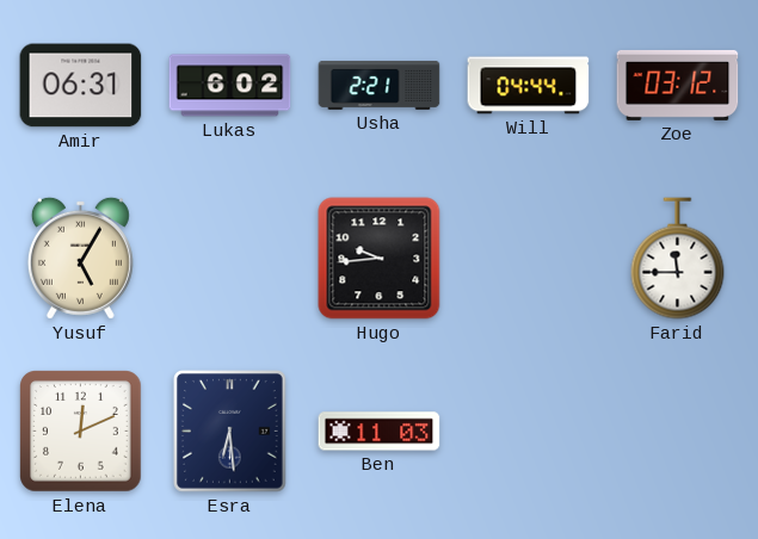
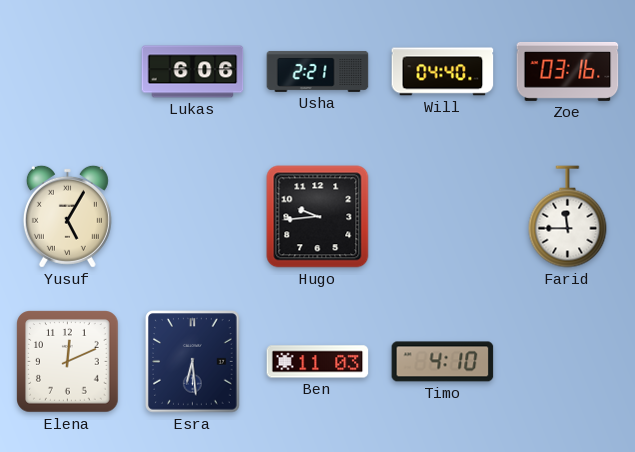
Amir: 06:31 -> none (81, 86)
Lukas: 6:02 -> 6:06 (193, 72)
Will: 04:44 -> 04:40 (443, 72)
Zoe: 03:12 -> 03:16 (568, 71)
Timo: none -> 4:10 (443, 362)
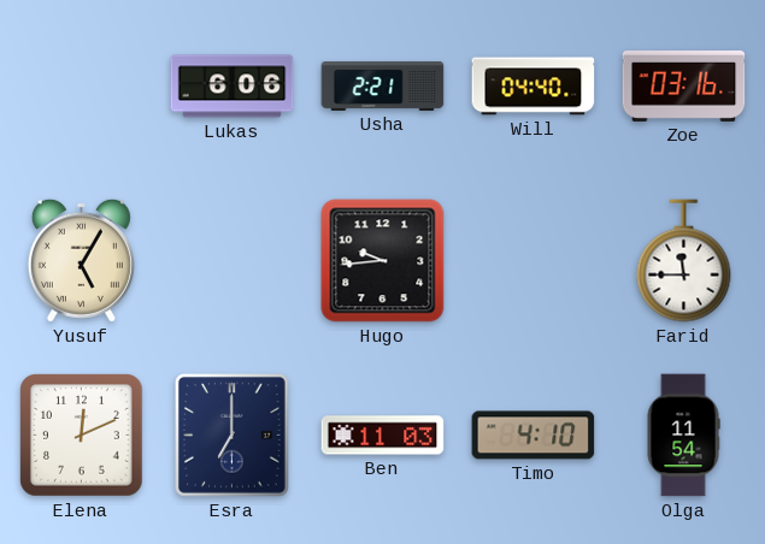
Esra: 6:29 -> 7:00 (233, 436)
Olga: none -> 11:54 (683, 436)
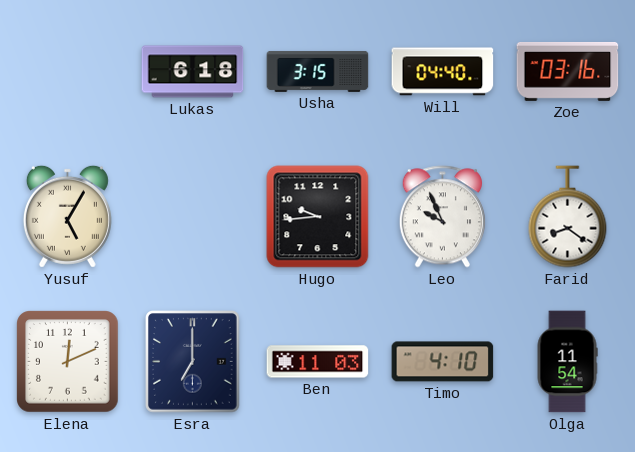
Lukas: 6:06 -> 6:18 (193, 72)
Usha: 2:21 -> 3:15 (318, 71)
Leo: none -> 9:56 (442, 217)
Farid: 11:45 -> 8:21 (568, 217)
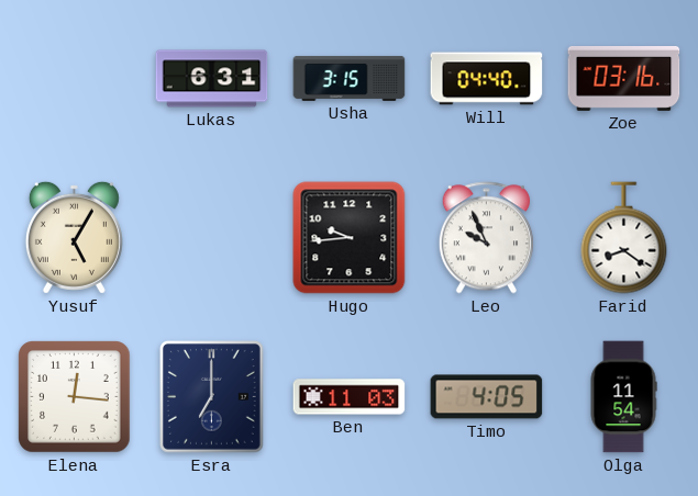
Lukas: 6:18 -> 6:31 (212, 79)
Elena: 12:11 -> 12:16 (75, 397)
Timo: 4:10 -> 4:05 (487, 397)
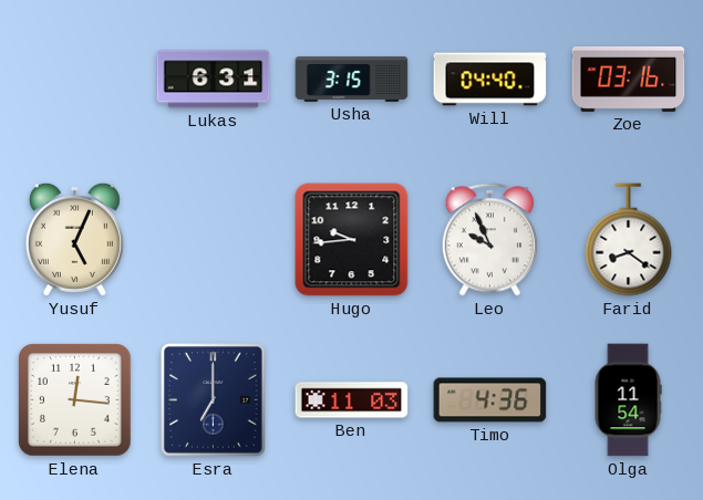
Yusuf: 5:05 -> 5:04 (74, 239)
Timo: 4:05 -> 4:36 (490, 400)
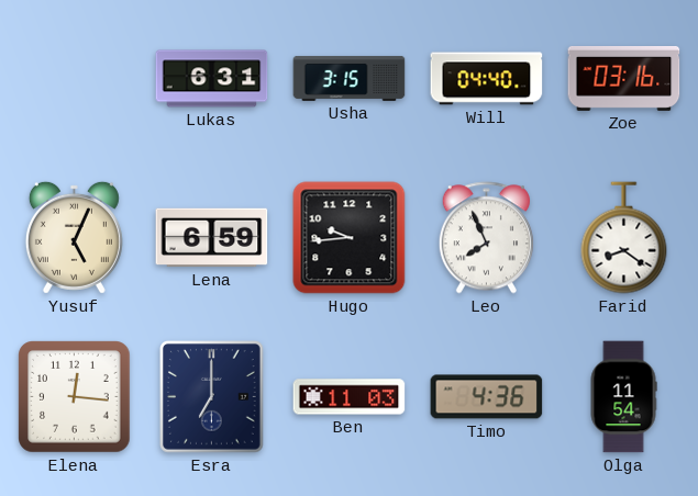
Lena: none -> 6:59 (212, 238)
Leo: 9:56 -> 7:56 (486, 238)
